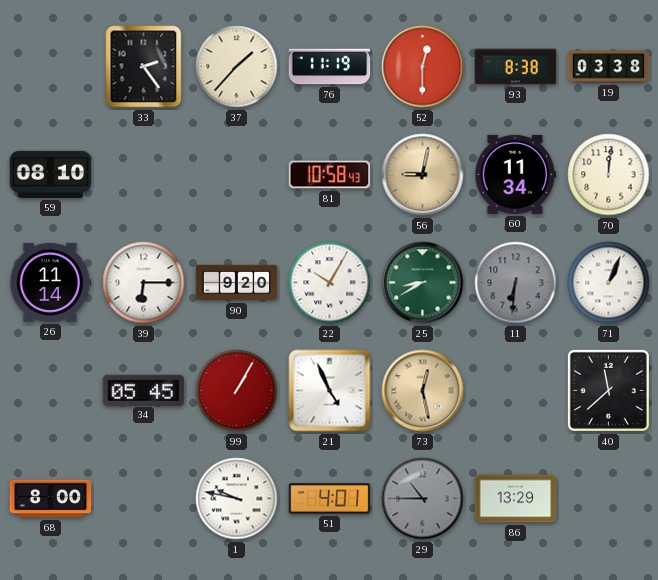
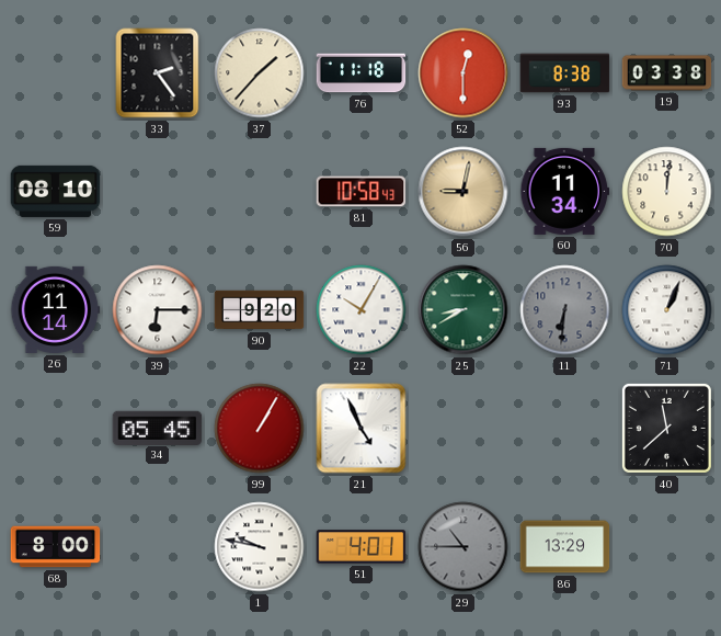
76: 11:19 -> 11:18 (362, 73)
73: 12:28 -> none (423, 391)
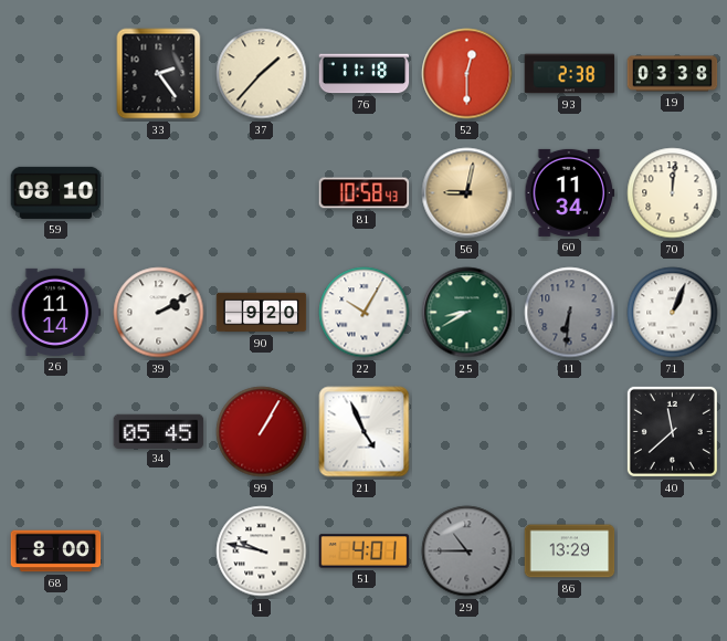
93: 8:38 -> 2:38 (570, 74)
39: 6:15 -> 2:10 (159, 313)
